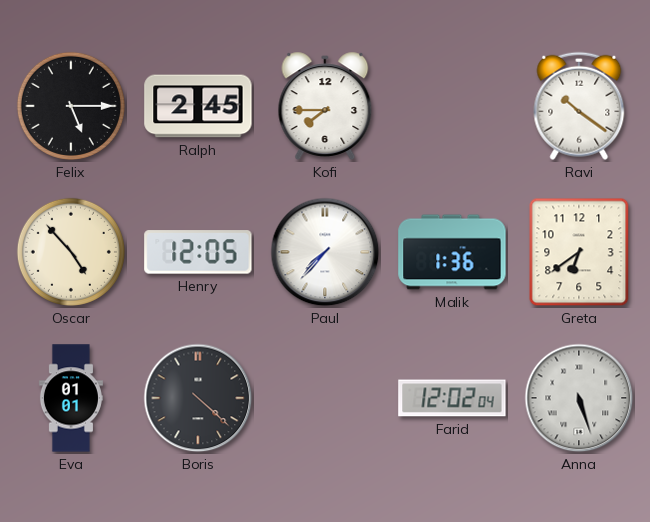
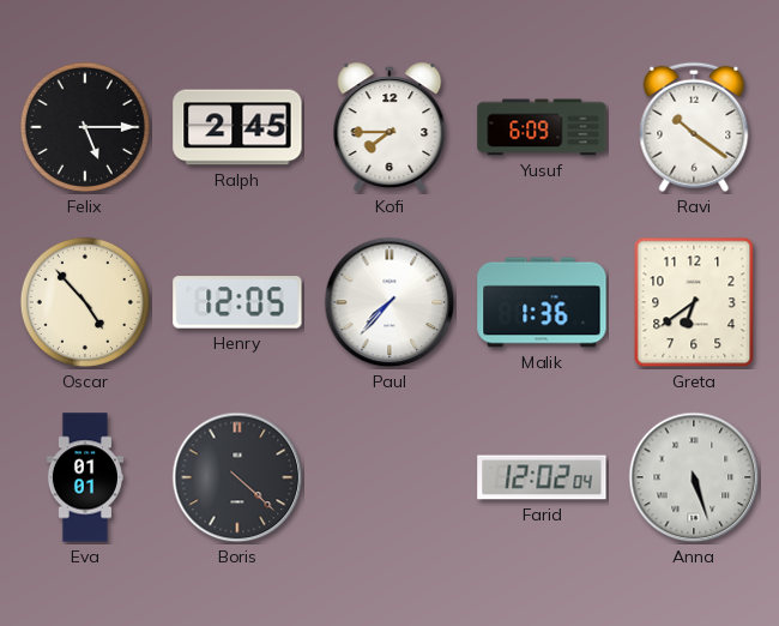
Yusuf: none -> 6:09 (542, 127)
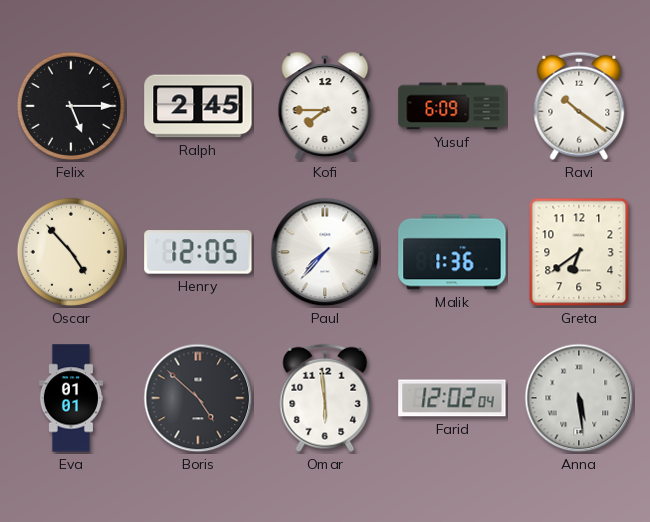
Boris: 4:22 -> 4:52 (198, 398)
Omar: none -> 5:59 (325, 398)
Anna: 5:27 -> 5:29 (579, 398)
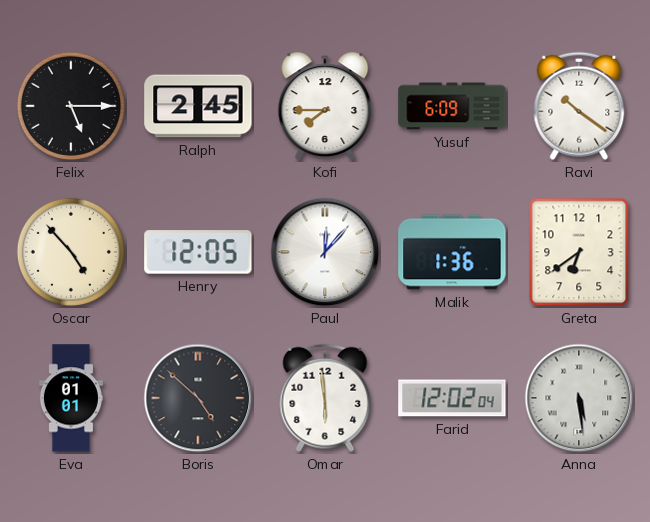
Paul: 7:37 -> 12:07 (325, 252)
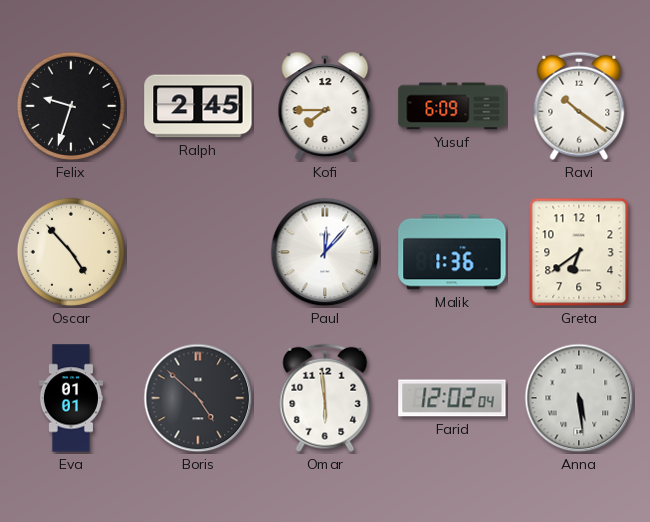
Felix: 5:15 -> 9:33 (71, 106)
Henry: 12:05 -> none (198, 252)
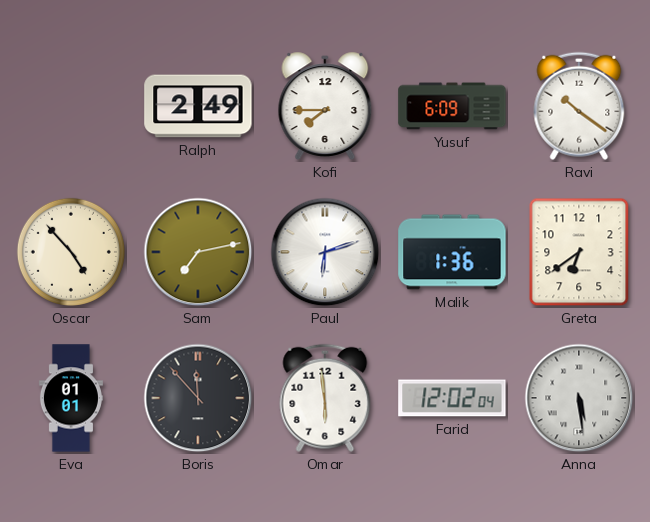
Felix: 9:33 -> none (71, 106)
Ralph: 2:45 -> 2:49 (198, 106)
Sam: none -> 7:13 (198, 252)
Paul: 12:07 -> 6:12 (325, 252)
Boris: 4:52 -> 11:53 (198, 398)
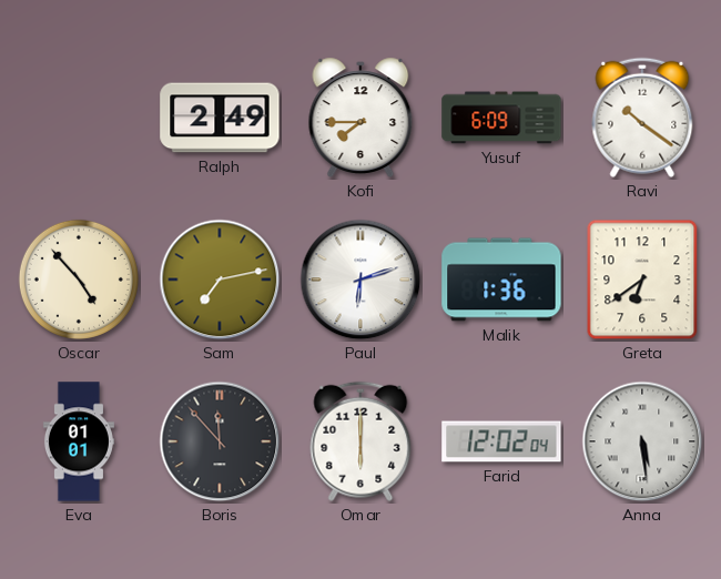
Omar: 5:59 -> 6:00 (360, 441)
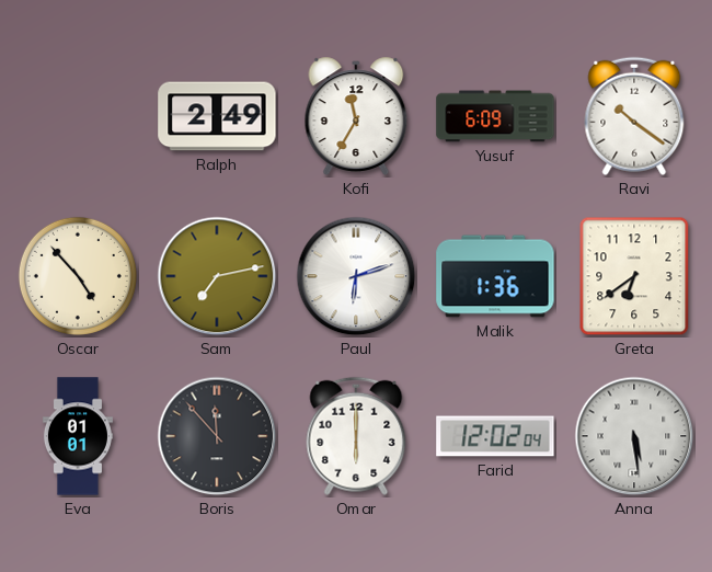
Kofi: 7:45 -> 11:35 (356, 116)
